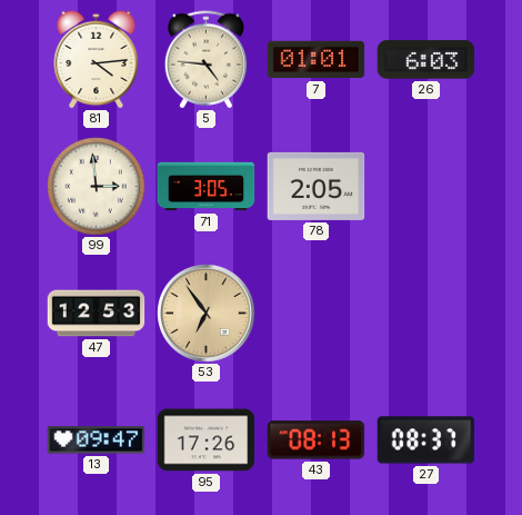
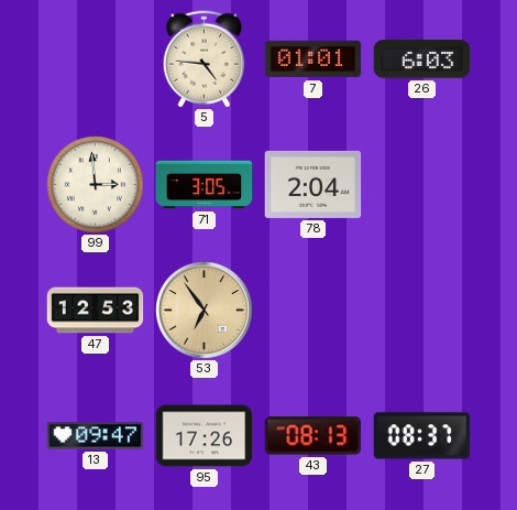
81: 4:14 -> none (97, 59)
78: 2:05 -> 2:04 (313, 184)
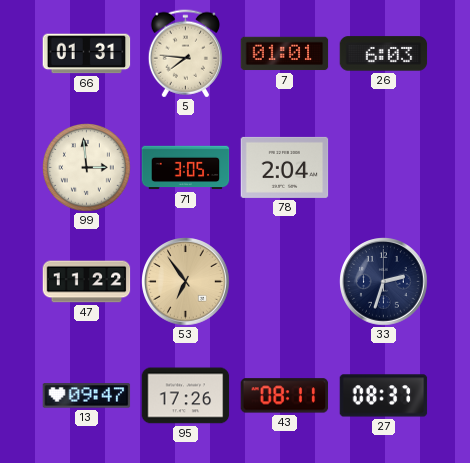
66: none -> 01:31 (87, 54)
5: 4:46 -> 7:46 (185, 54)
47: 12:53 -> 11:22 (87, 282)
33: none -> 2:33 (384, 282)
43: 08:13 -> 08:11 (285, 396)
